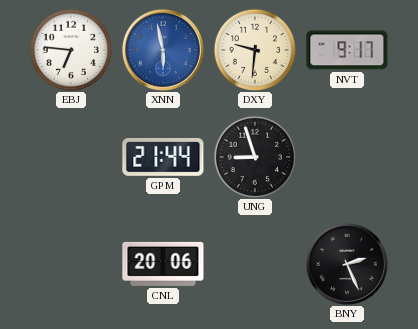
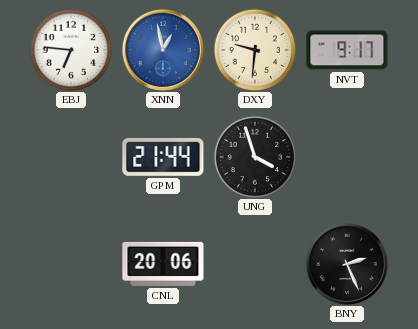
XNN: 5:58 -> 12:58 (163, 50)
UNG: 8:57 -> 3:57 (254, 156)
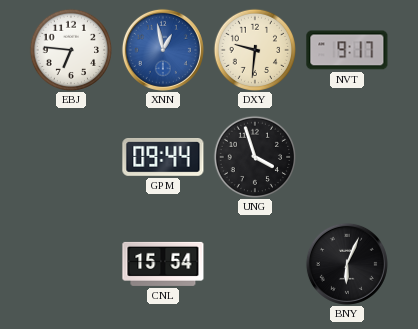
GPM: 21:44 -> 09:44 (163, 158)
CNL: 20:06 -> 15:54 (163, 264)
BNY: 2:26 -> 6:04 (347, 264)
